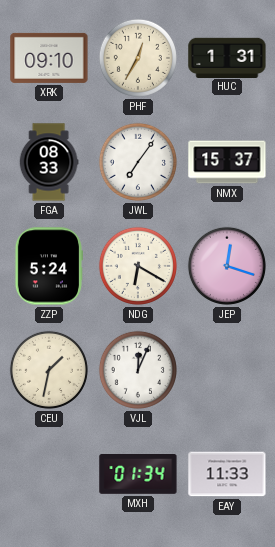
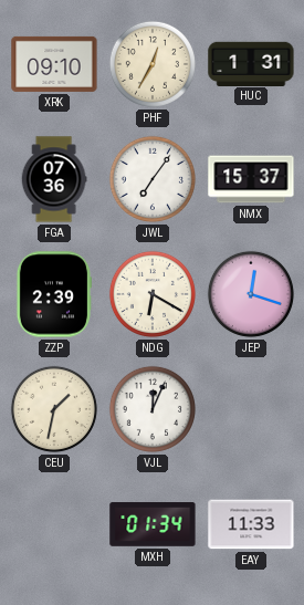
FGA: 08:33 -> 07:36 (54, 179)
ZZP: 5:24 -> 2:39 (53, 294)
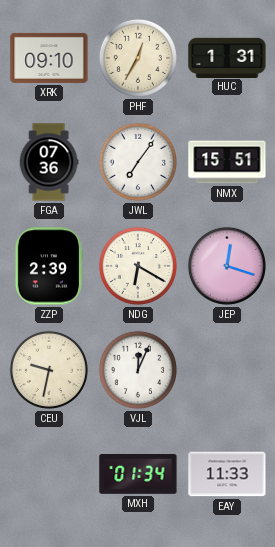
NMX: 15:37 -> 15:51 (227, 162)
CEU: 1:32 -> 9:32 (49, 370)
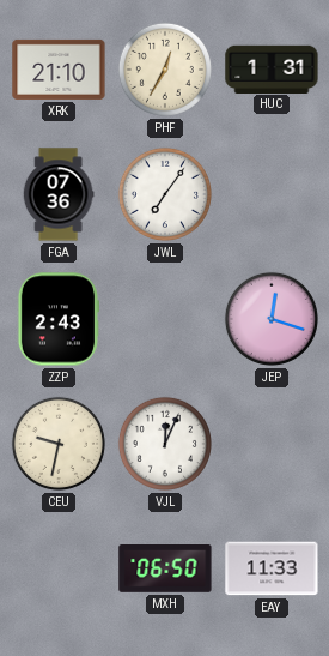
XRK: 09:10 -> 21:10 (59, 70)
NMX: 15:51 -> none (227, 162)
ZZP: 2:39 -> 2:43 (57, 319)
NDG: 6:20 -> none (138, 266)
MXH: 01:34 -> 06:50 (165, 570)
